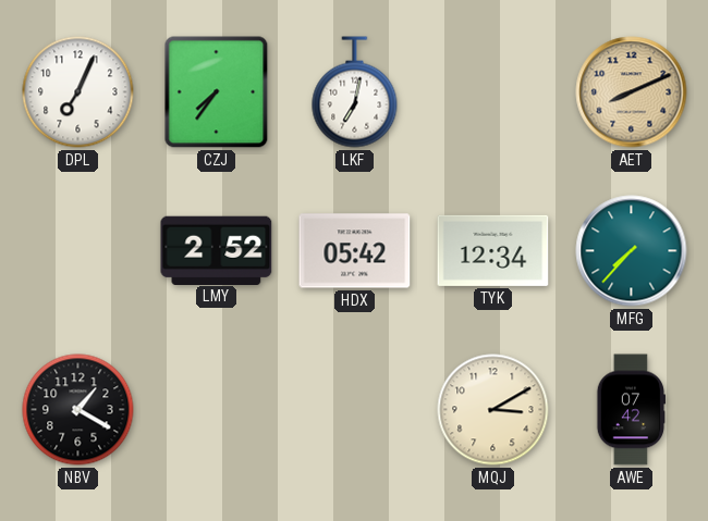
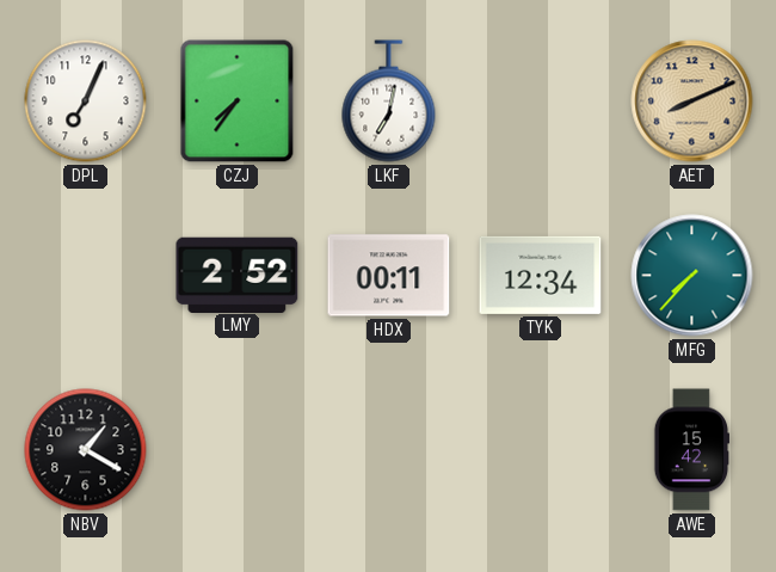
HDX: 05:42 -> 00:11 (389, 276)
MQJ: 3:10 -> none (493, 410)
AWE: 07:42 -> 15:42 (692, 450)
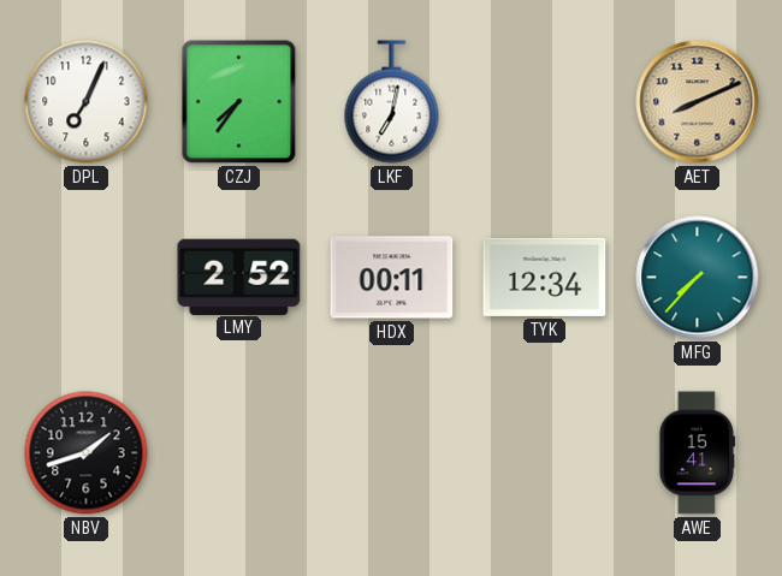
NBV: 1:20 -> 1:42 (87, 453)
AWE: 15:42 -> 15:41 (698, 453)
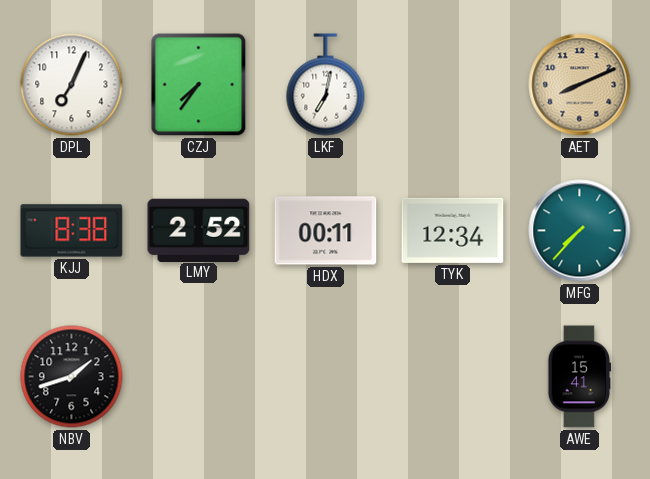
KJJ: none -> 8:38 (72, 231)
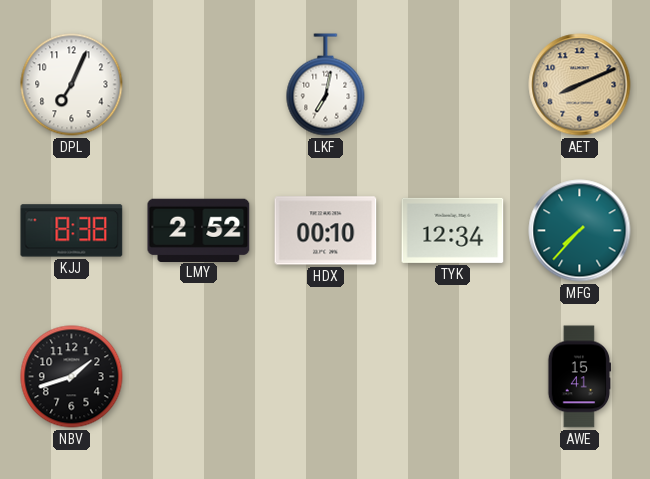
CZJ: 7:36 -> none (199, 85)
HDX: 00:11 -> 00:10 (326, 231)
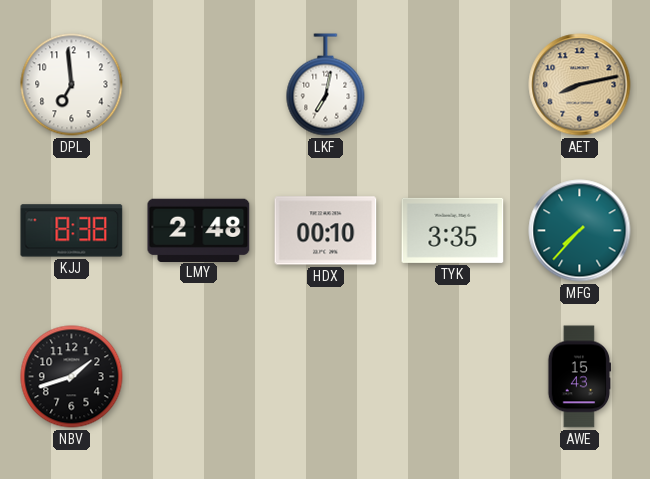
DPL: 7:04 -> 6:59 (72, 85)
AET: 8:11 -> 8:13 (580, 85)
LMY: 2:52 -> 2:48 (199, 230)
TYK: 12:34 -> 3:35 (453, 230)
AWE: 15:41 -> 15:43 (580, 377)
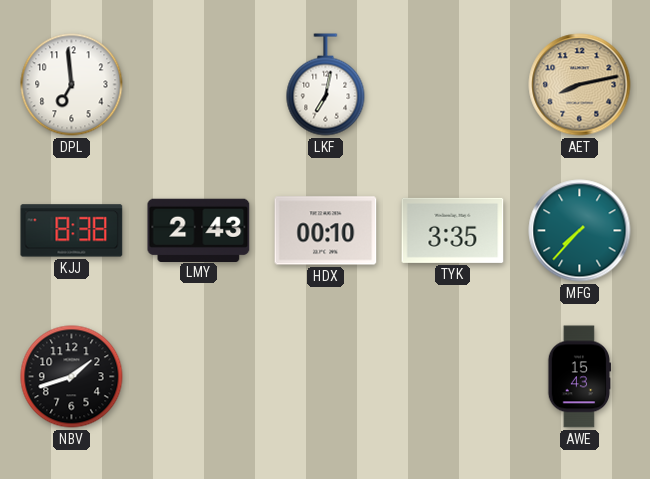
LMY: 2:48 -> 2:43 (199, 230)
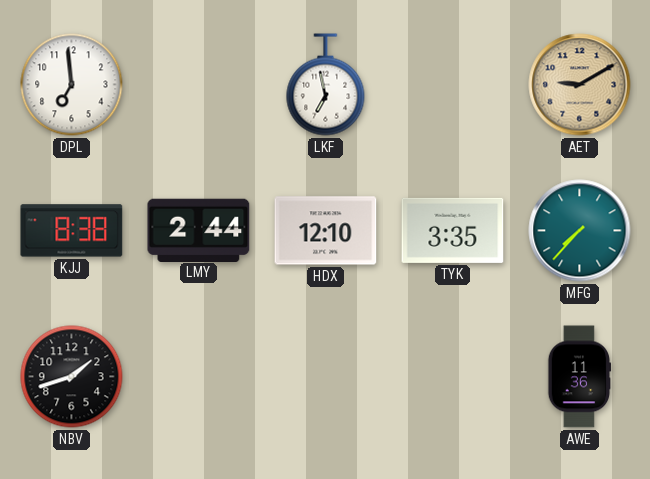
LKF: 7:02 -> 6:58 (326, 85)
AET: 8:13 -> 9:10 (580, 85)
LMY: 2:43 -> 2:44 (199, 230)
HDX: 00:10 -> 12:10 (326, 231)
AWE: 15:43 -> 11:36 (580, 377)
